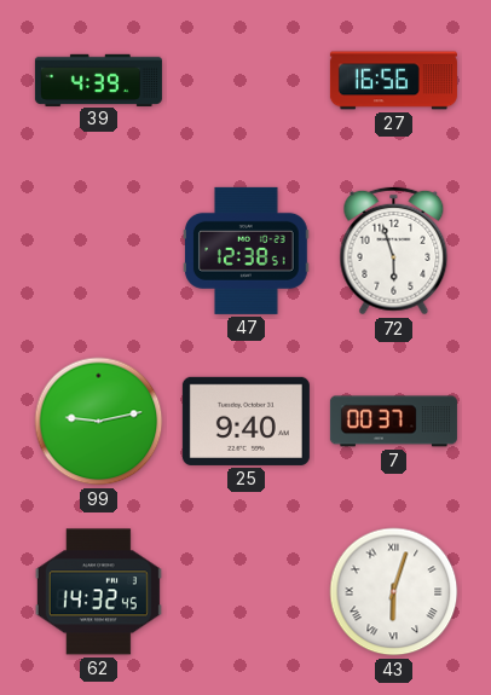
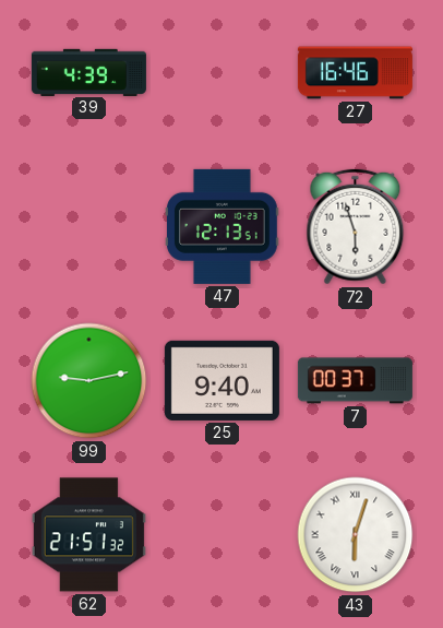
27: 16:56 -> 16:46 (355, 73)
47: 12:38 -> 12:13 (223, 226)
62: 14:32 -> 21:51 (88, 535)
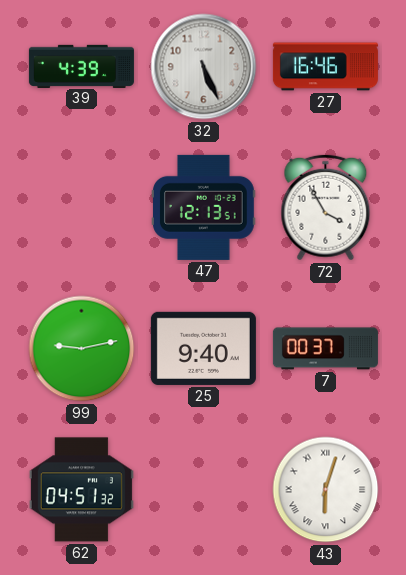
32: none -> 5:26 (204, 67)
72: 5:57 -> 3:55 (326, 208)
62: 21:51 -> 04:51 (81, 490)
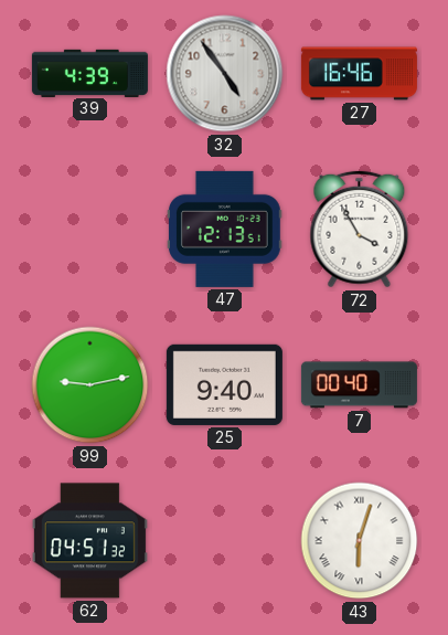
32: 5:26 -> 4:54 (225, 74)
7: 00:37 -> 00:40 (359, 385)
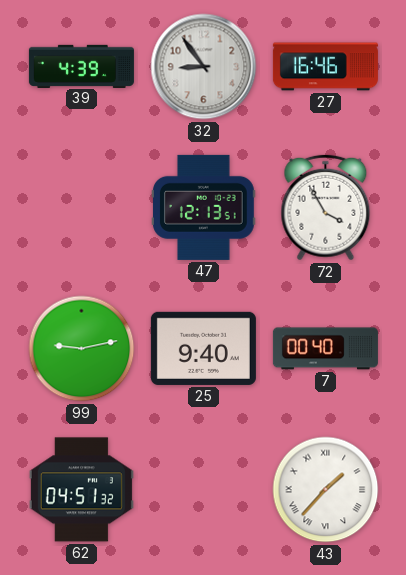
32: 4:54 -> 8:54 (204, 67)
43: 6:03 -> 1:37 (326, 490)
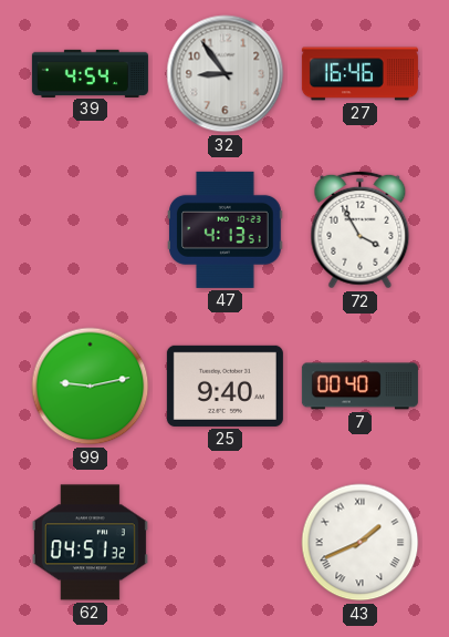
39: 4:39 -> 4:54 (90, 73)
47: 12:13 -> 4:13 (226, 229)
43: 1:37 -> 1:41 (361, 543)
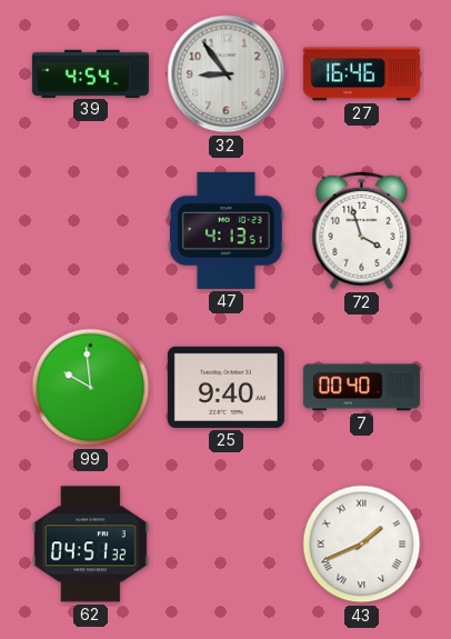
72: 3:55 -> 3:57 (362, 231)
99: 9:13 -> 9:59 (91, 388)
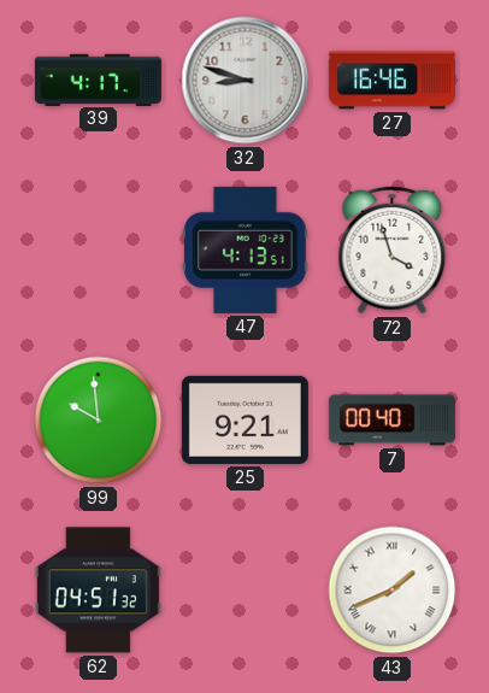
39: 4:54 -> 4:17 (98, 80)
32: 8:54 -> 8:48 (246, 81)
25: 9:40 -> 9:21 (244, 419)
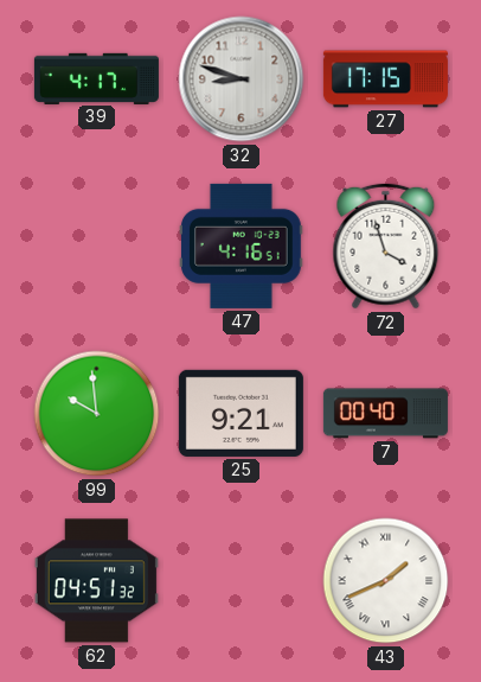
27: 16:46 -> 17:15 (385, 79)
47: 4:13 -> 4:16 (242, 246)
